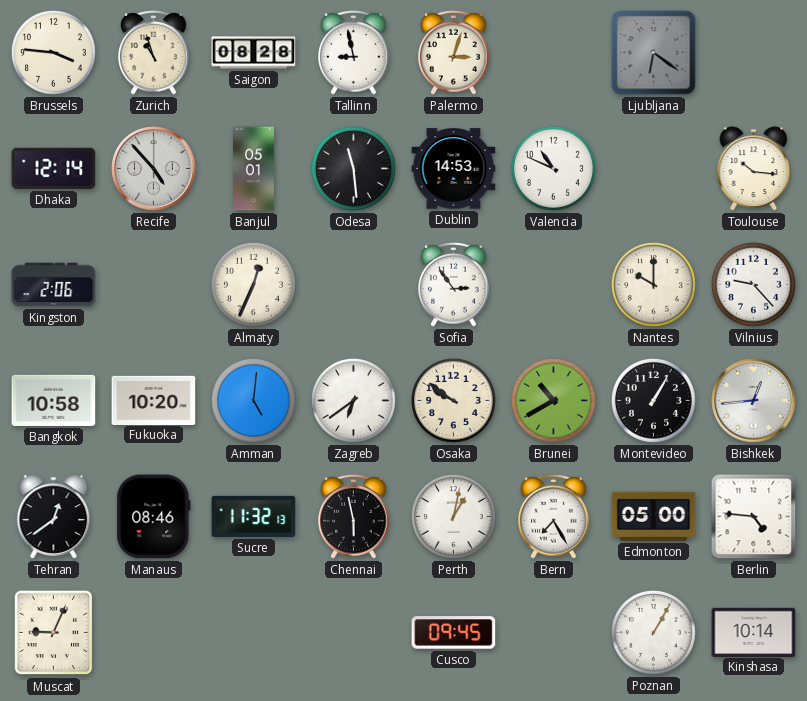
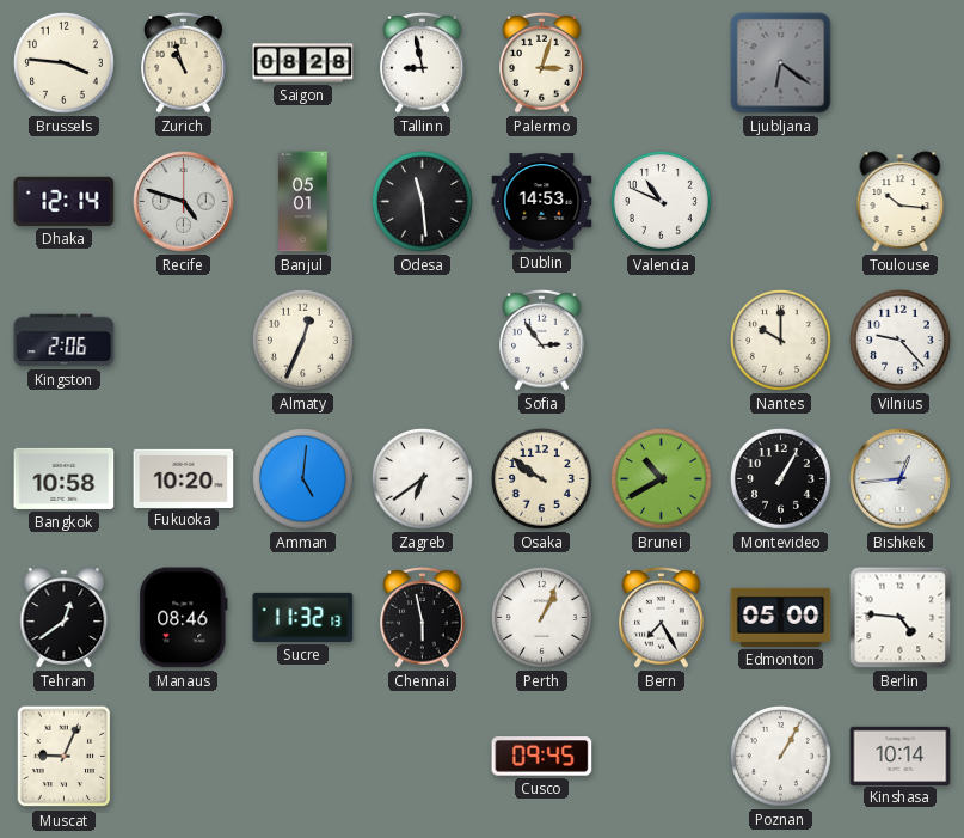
Recife: 4:53 -> 4:48 (184, 202)
Perth: 1:02 -> 1:04 (541, 618)
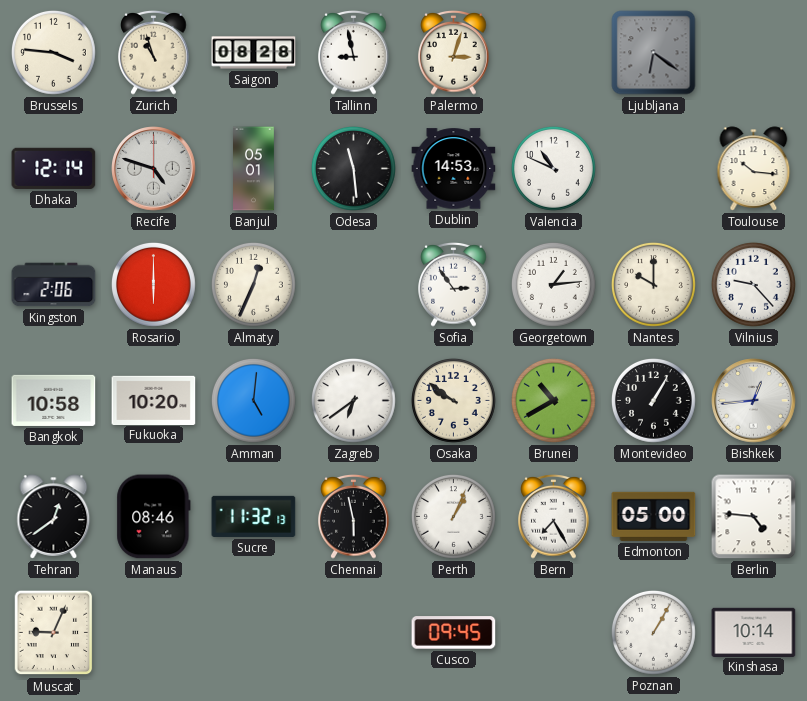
Rosario: none -> 6:00 (153, 285)
Georgetown: none -> 1:14 (553, 285)
